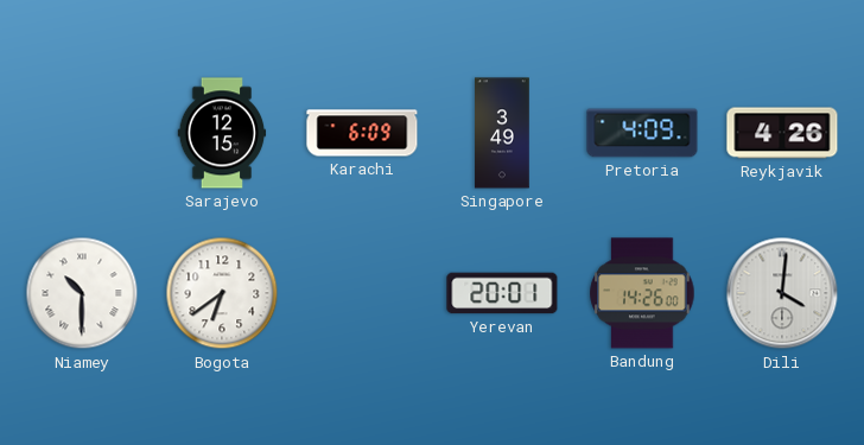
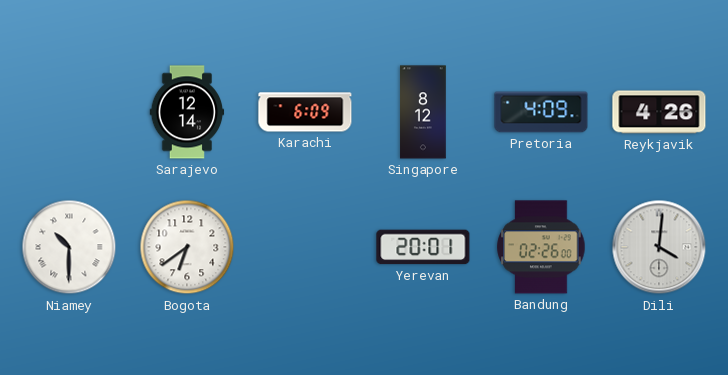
Sarajevo: 12:15 -> 12:14 (187, 112)
Singapore: 3:49 -> 8:12 (423, 112)
Bandung: 14:26 -> 02:26 (541, 247)
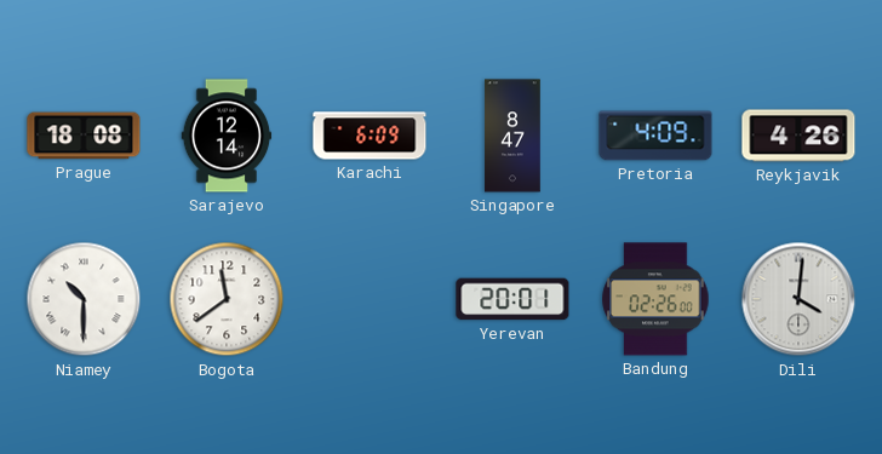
Prague: none -> 18:08 (84, 136)
Singapore: 8:12 -> 8:47 (512, 136)
Bogota: 6:39 -> 11:39 (227, 299)
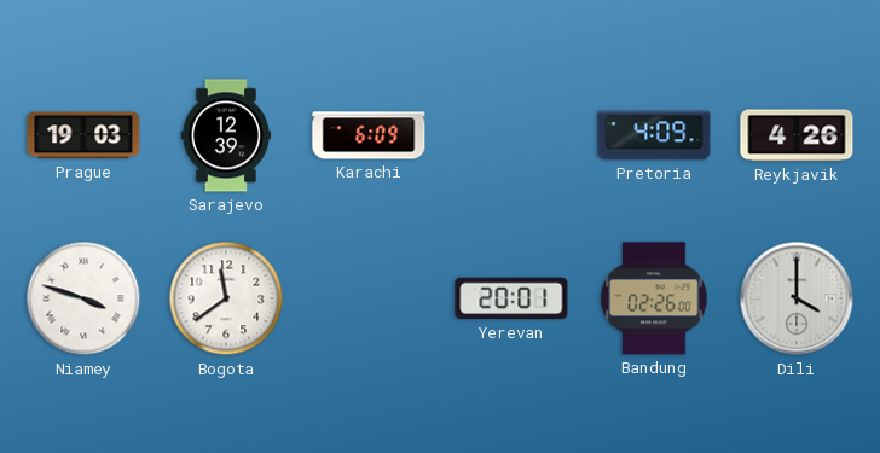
Prague: 18:08 -> 19:03 (83, 135)
Sarajevo: 12:14 -> 12:39 (226, 135)
Singapore: 8:47 -> none (512, 136)
Niamey: 10:30 -> 3:48 (83, 298)
Dili: 4:01 -> 4:00 (797, 298)
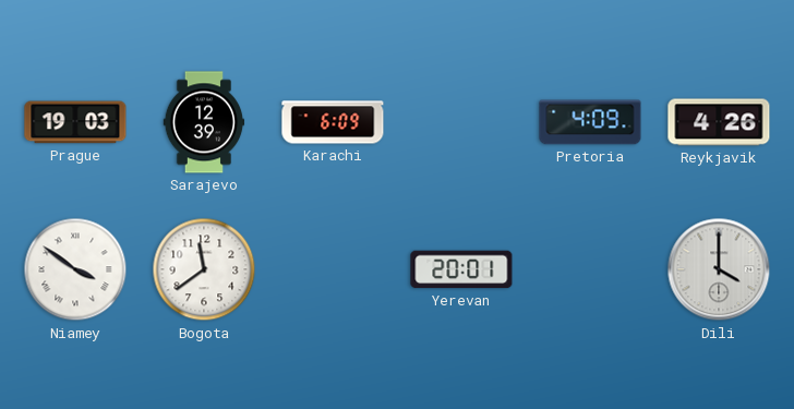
Niamey: 3:48 -> 3:51 (75, 269)
Bandung: 02:26 -> none (654, 298)
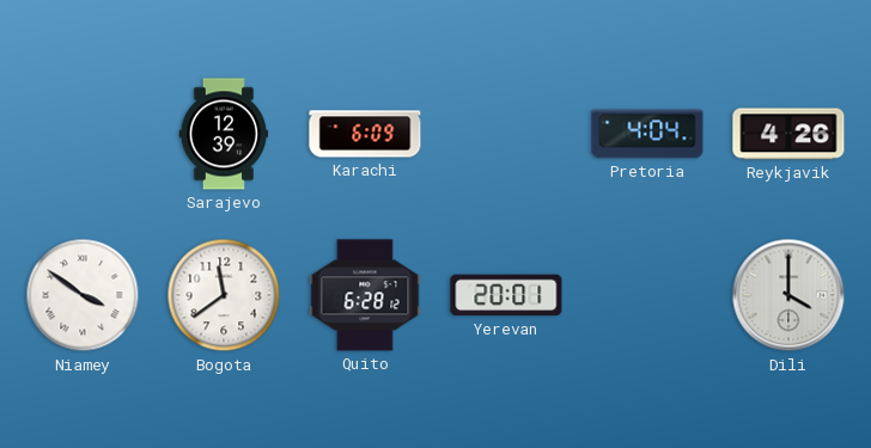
Prague: 19:03 -> none (75, 122)
Pretoria: 4:09 -> 4:04 (647, 134)
Quito: none -> 6:28 (365, 295)
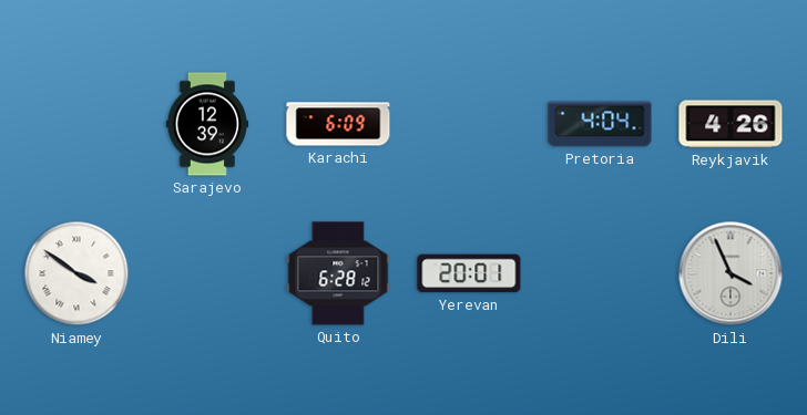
Bogota: 11:39 -> none (224, 295)
Dili: 4:00 -> 3:56 (731, 273)
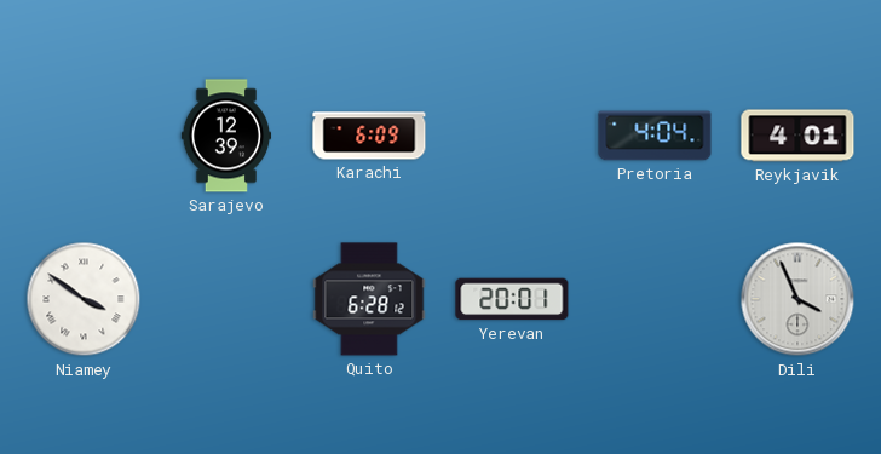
Reykjavik: 4:26 -> 4:01 (797, 136)
